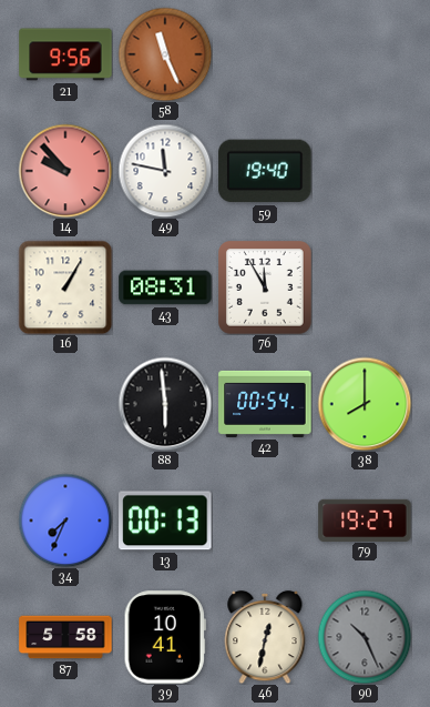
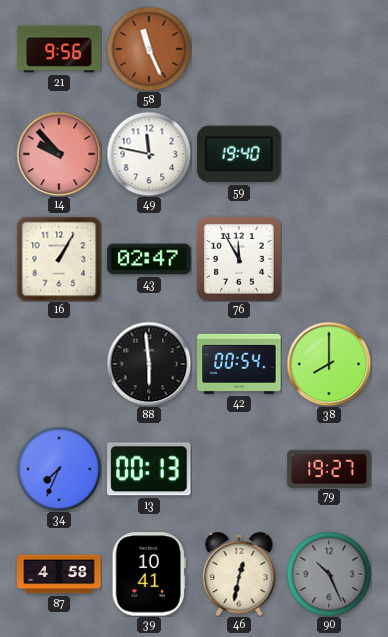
43: 08:31 -> 02:47 (149, 259)
87: 5:58 -> 4:58 (59, 574)
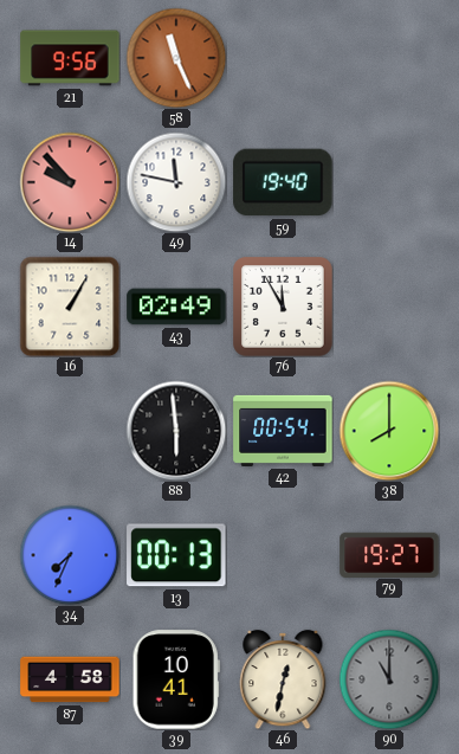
43: 02:47 -> 02:49 (176, 307)
90: 10:26 -> 11:00 (389, 679)
